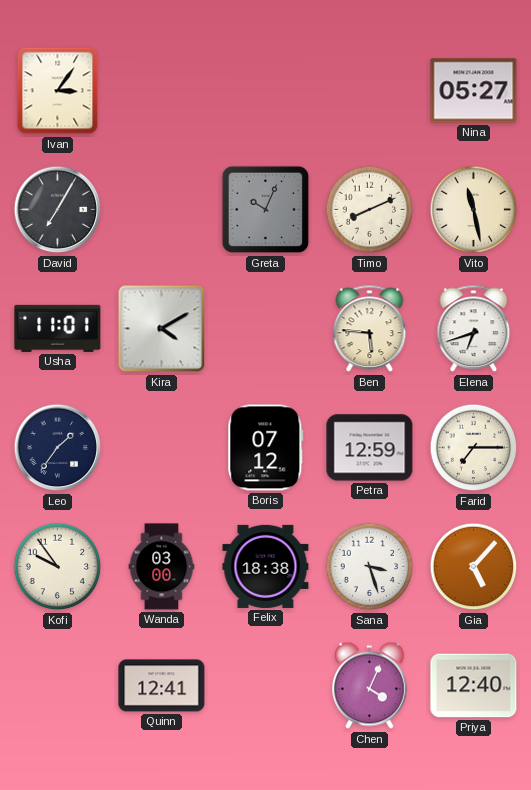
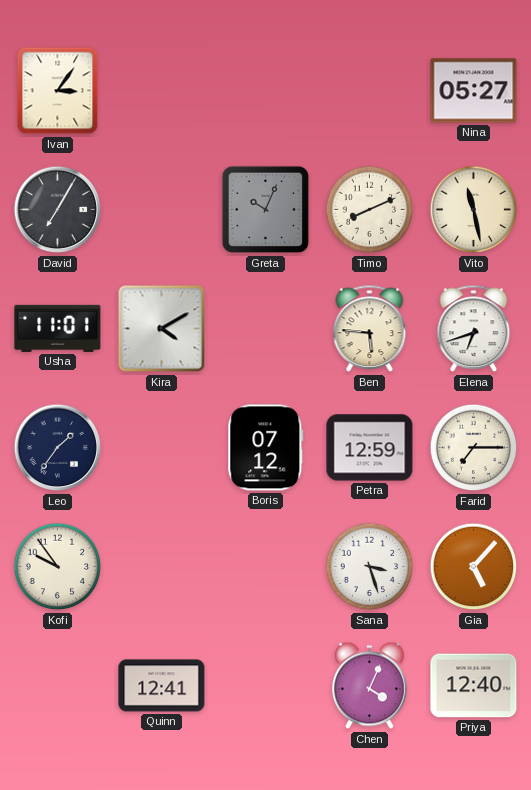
Wanda: 03:00 -> none (162, 567)
Felix: 18:38 -> none (266, 566)
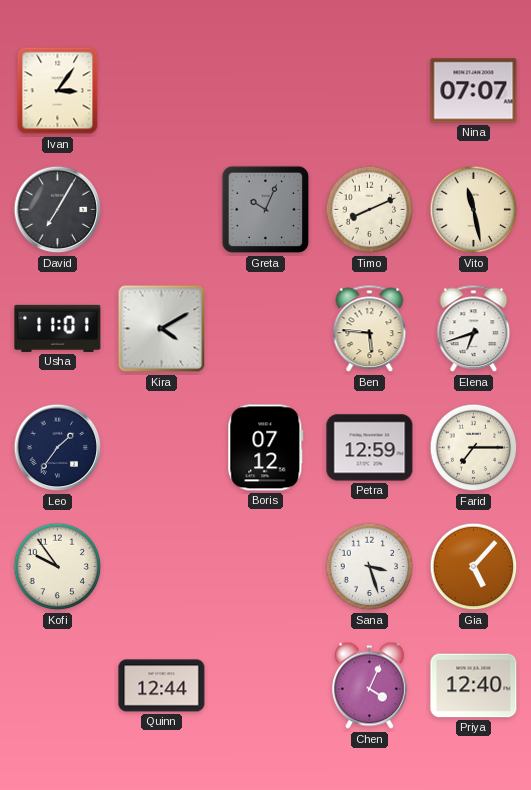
Nina: 05:27 -> 07:07 (474, 91)
Quinn: 12:41 -> 12:44 (162, 686)
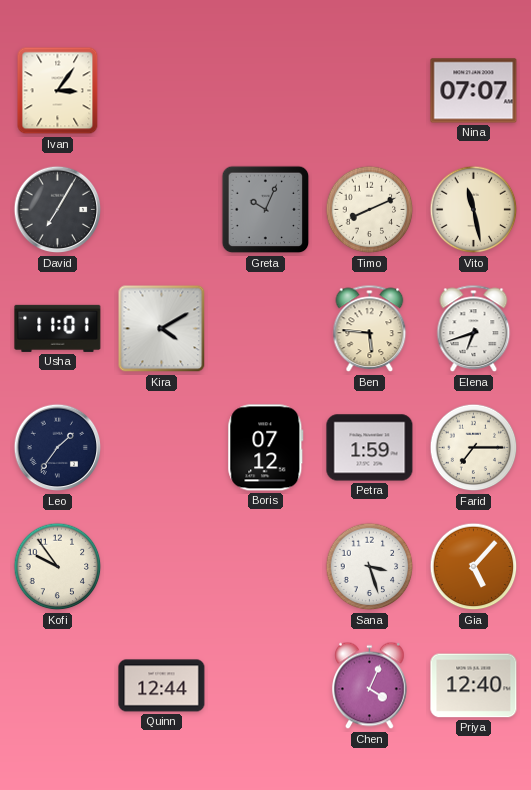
Petra: 12:59 -> 1:59 (370, 448)
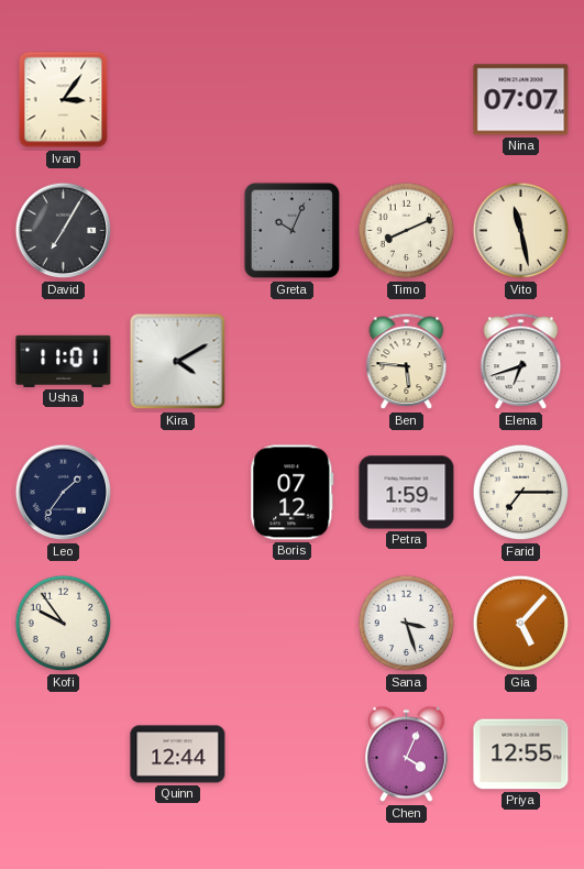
Priya: 12:40 -> 12:55 (521, 755)
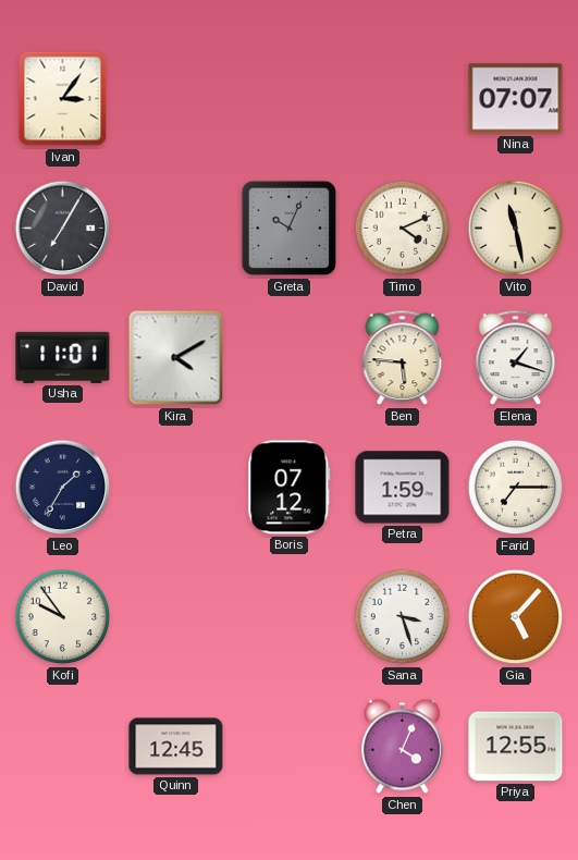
Timo: 8:11 -> 4:11 (403, 229)
Elena: 6:42 -> 1:18 (516, 358)
Leo: 1:36 -> 1:35 (63, 488)
Quinn: 12:44 -> 12:45 (176, 747)
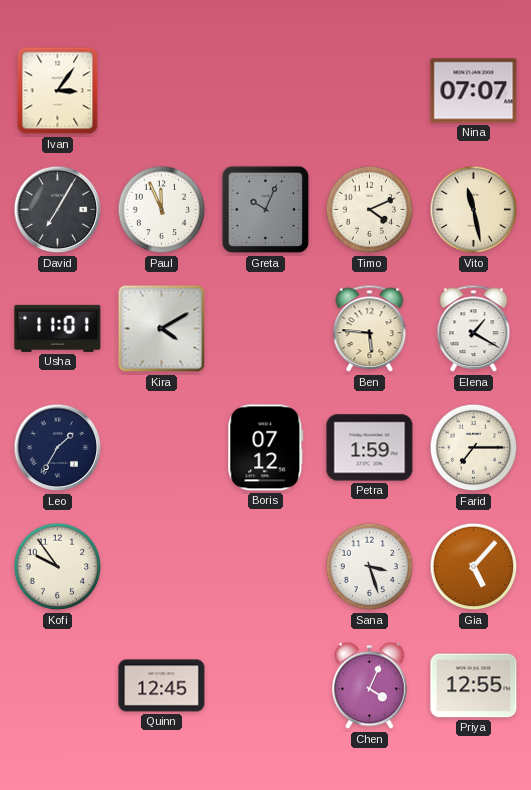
Paul: none -> 11:56 (162, 210)
Elena: 1:18 -> 1:20 (474, 329)
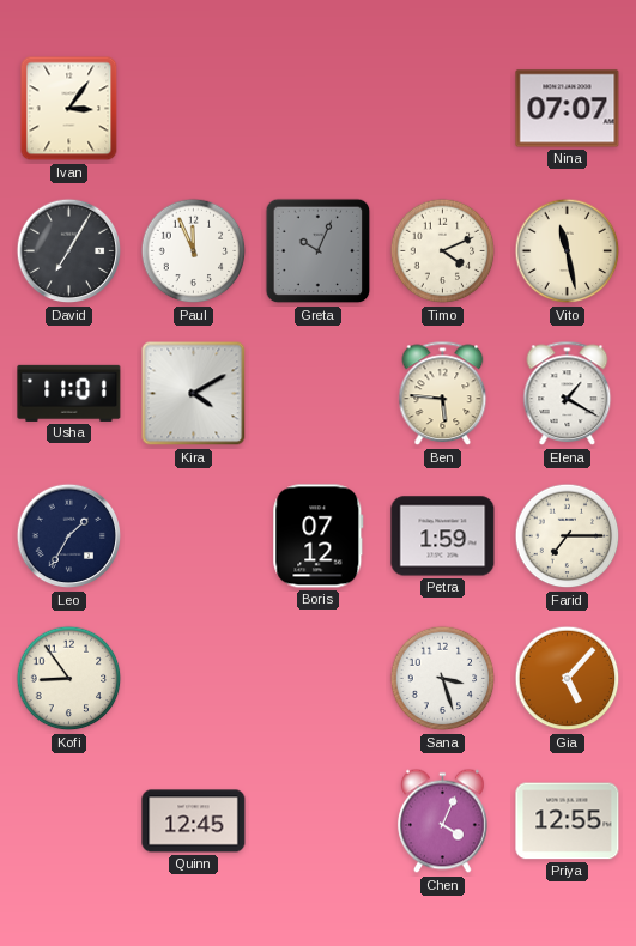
Kofi: 9:54 -> 8:54 (69, 679)
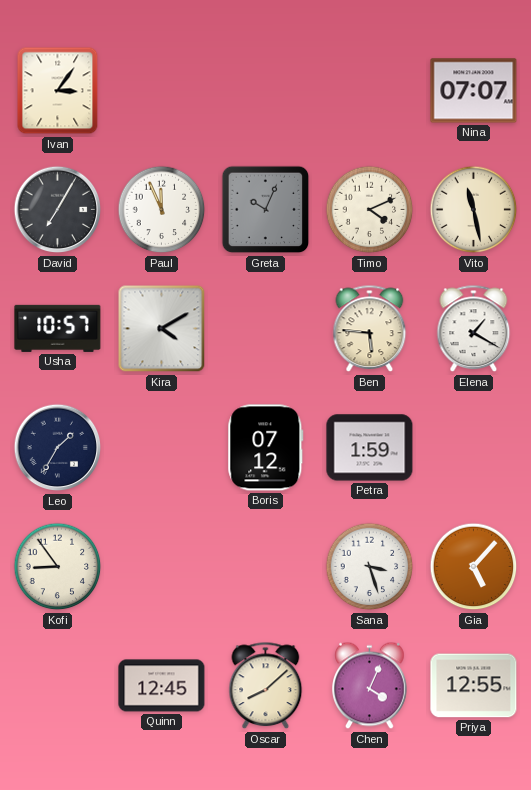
Usha: 11:01 -> 10:57 (58, 328)
Farid: 7:15 -> none (568, 536)
Oscar: none -> 8:08 (266, 686)
